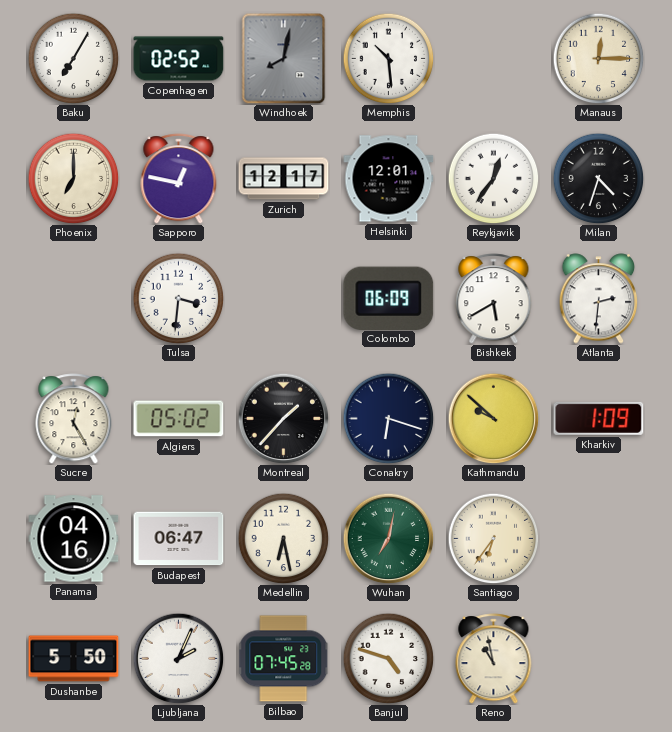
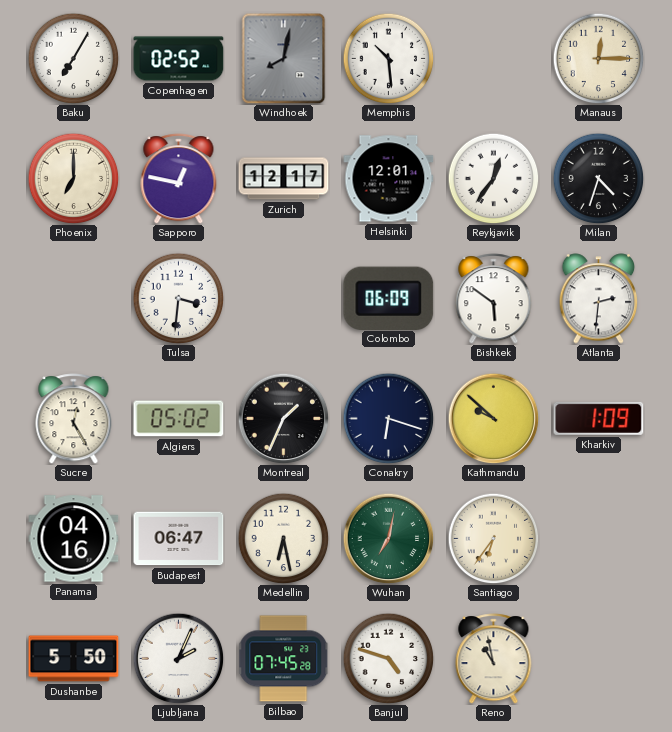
Bishkek: 5:40 -> 5:51 (494, 299)
Montreal: 1:37 -> 1:34 (283, 418)
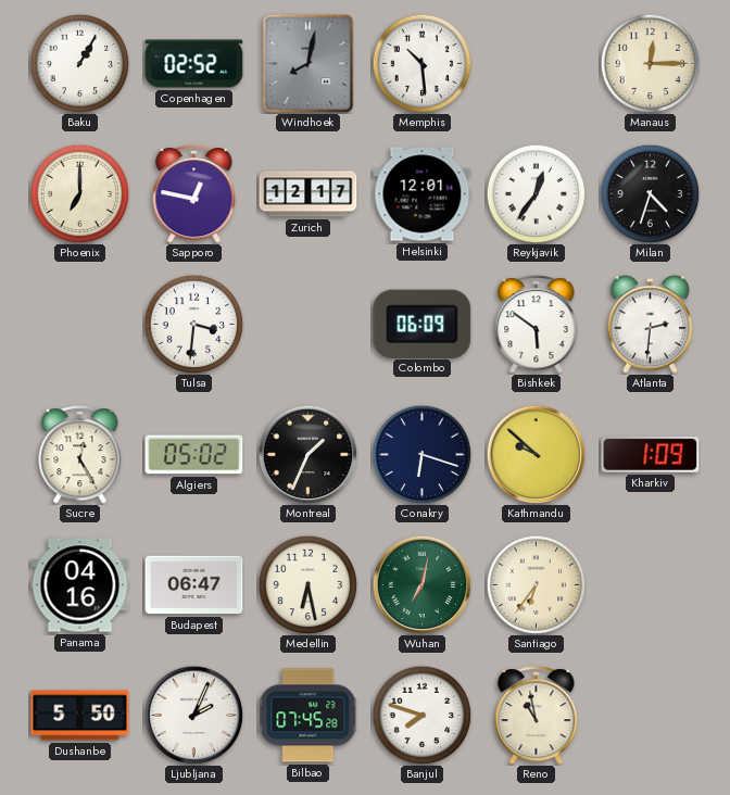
Baku: 7:05 -> 1:05 (79, 63)
Banjul: 4:48 -> 7:48 (421, 715)
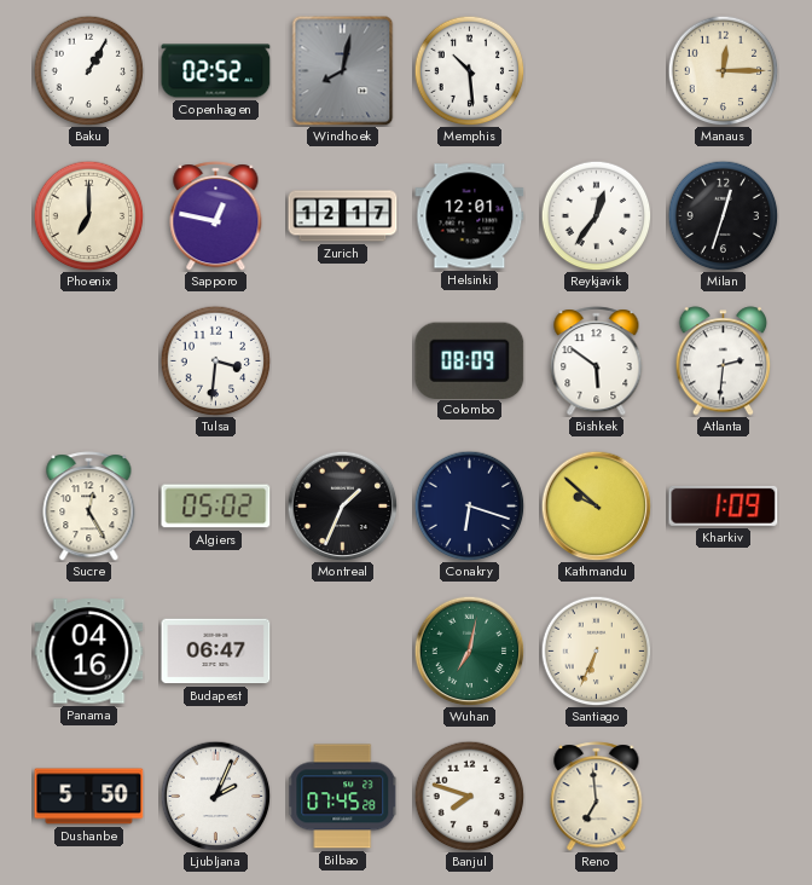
Milan: 4:33 -> 12:33 (723, 215)
Colombo: 06:09 -> 08:09 (470, 360)
Medellin: 6:28 -> none (307, 584)
Santiago: 6:36 -> 6:34 (596, 650)
Reno: 10:58 -> 6:59 (597, 797)
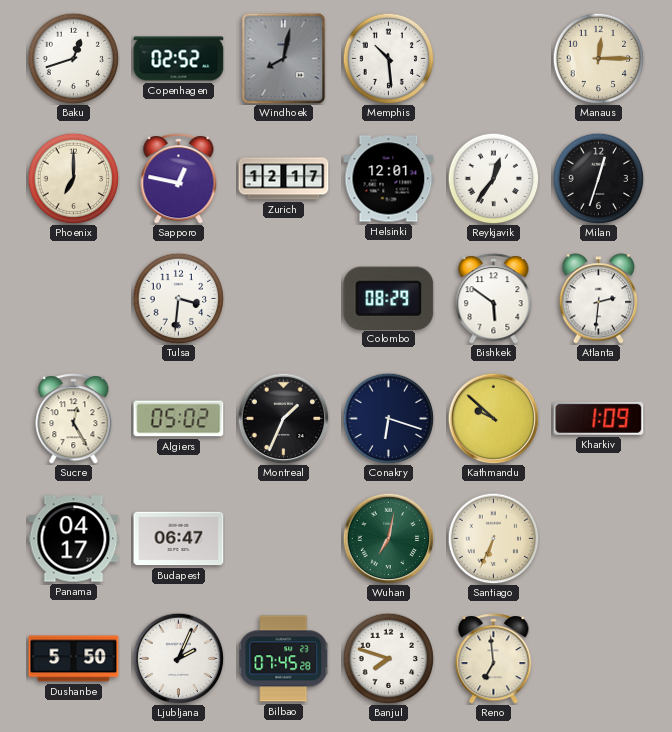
Baku: 1:05 -> 12:42 (73, 58)
Colombo: 08:09 -> 08:29 (389, 298)
Panama: 04:16 -> 04:17 (74, 539)
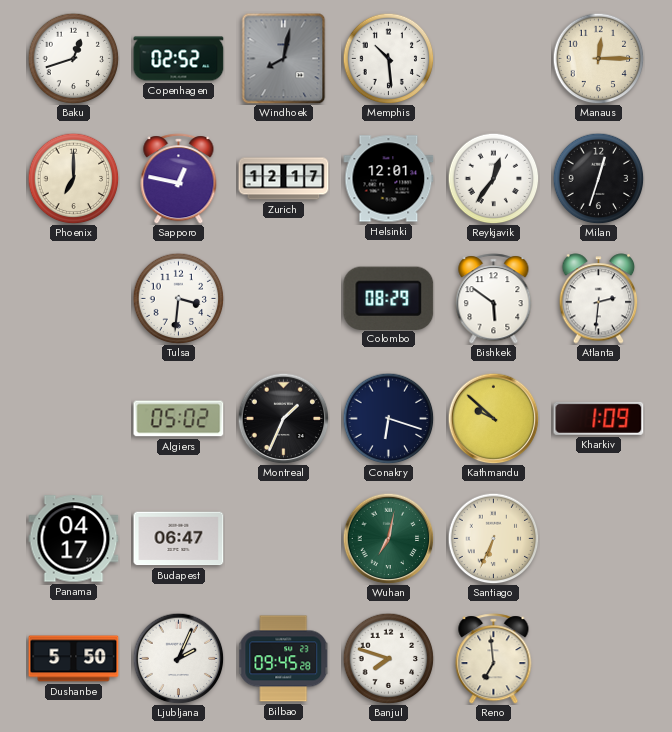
Sucre: 12:25 -> none (74, 419)
Bilbao: 07:45 -> 09:45 (284, 659)
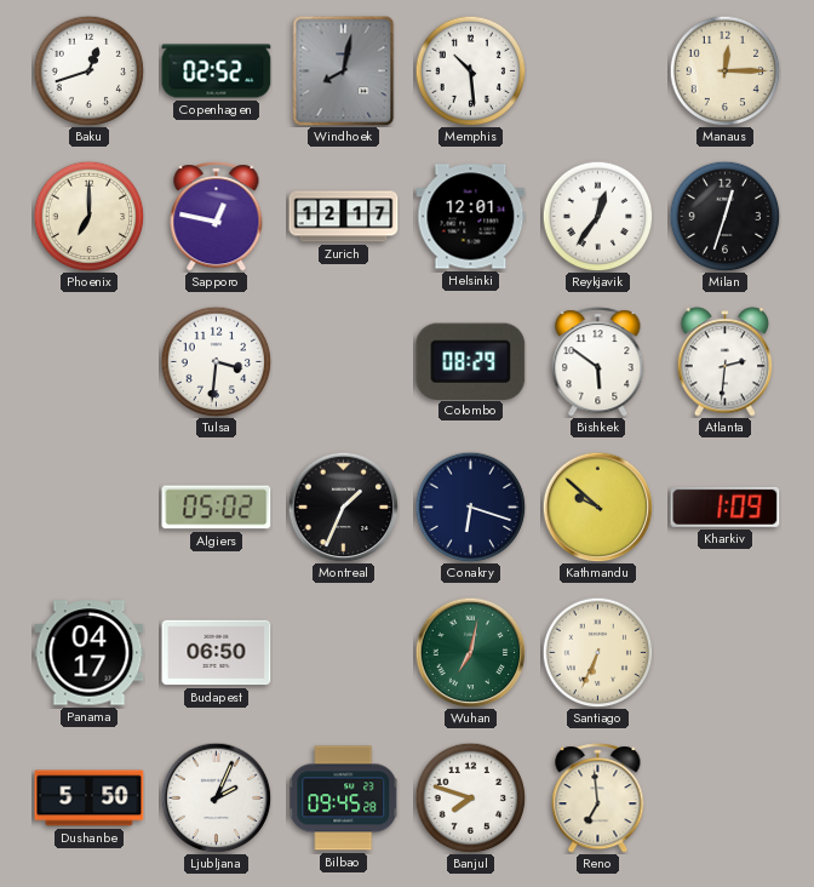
Budapest: 06:47 -> 06:50 (217, 653)
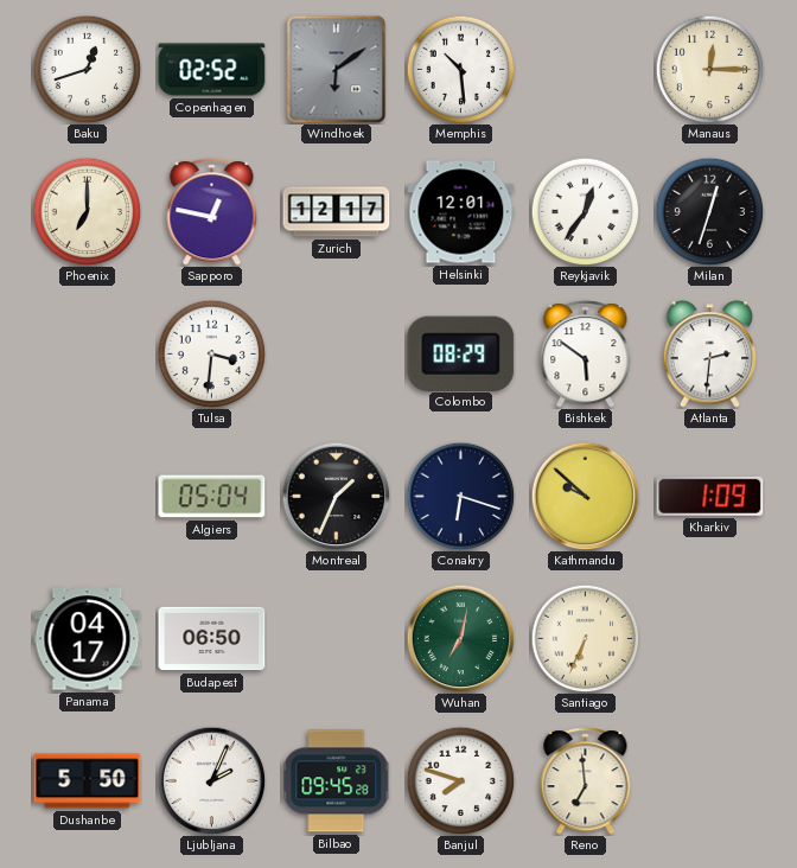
Windhoek: 8:02 -> 6:09 (337, 70)
Algiers: 05:02 -> 05:04 (212, 497)
